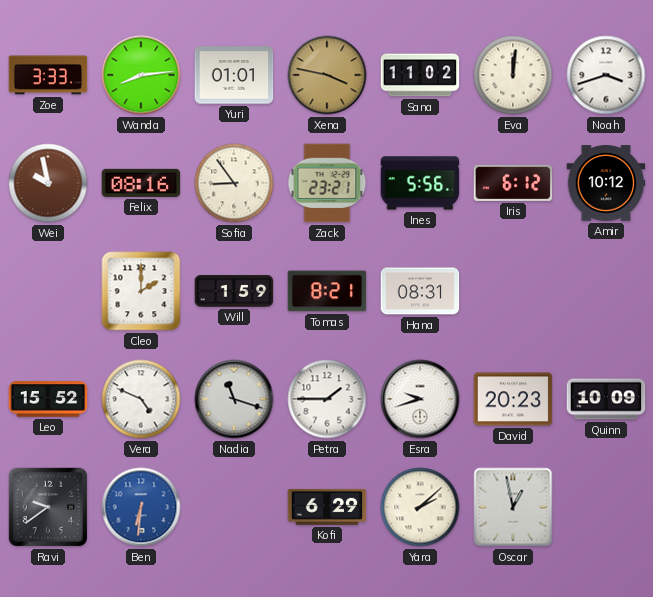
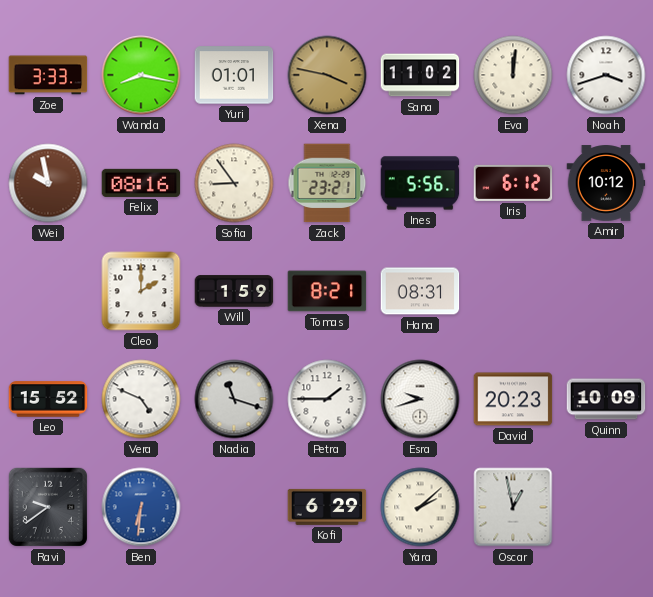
Wanda: 8:14 -> 8:17 (141, 75)
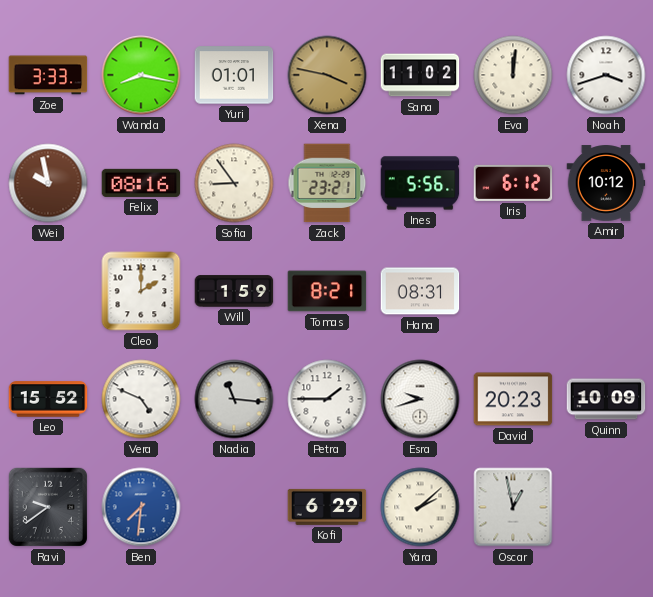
Nadia: 11:18 -> 11:16 (234, 399)
Ben: 6:31 -> 7:31 (141, 507)
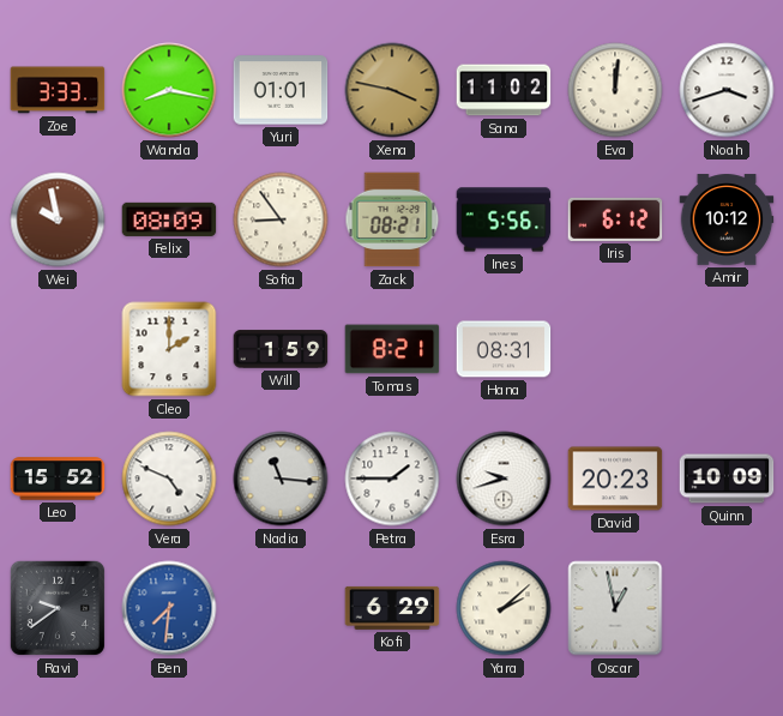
Felix: 08:16 -> 08:09 (169, 219)
Zack: 23:21 -> 08:21 (392, 219)
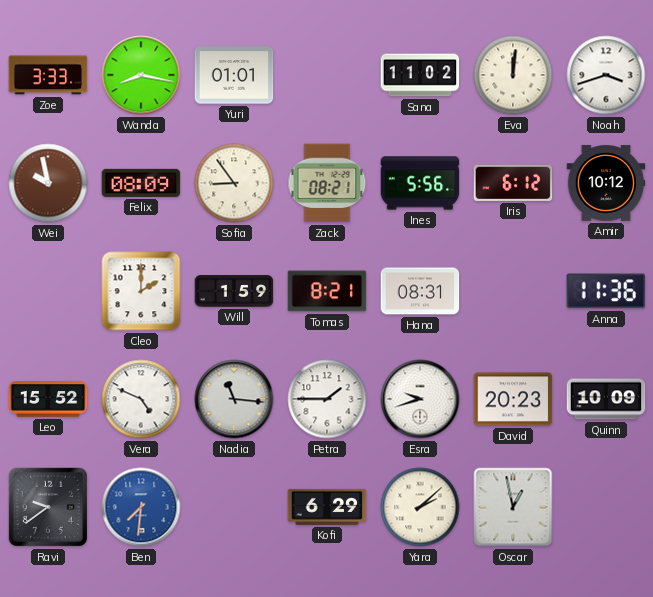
Xena: 3:47 -> none (392, 90)
Anna: none -> 11:36 (606, 291)
